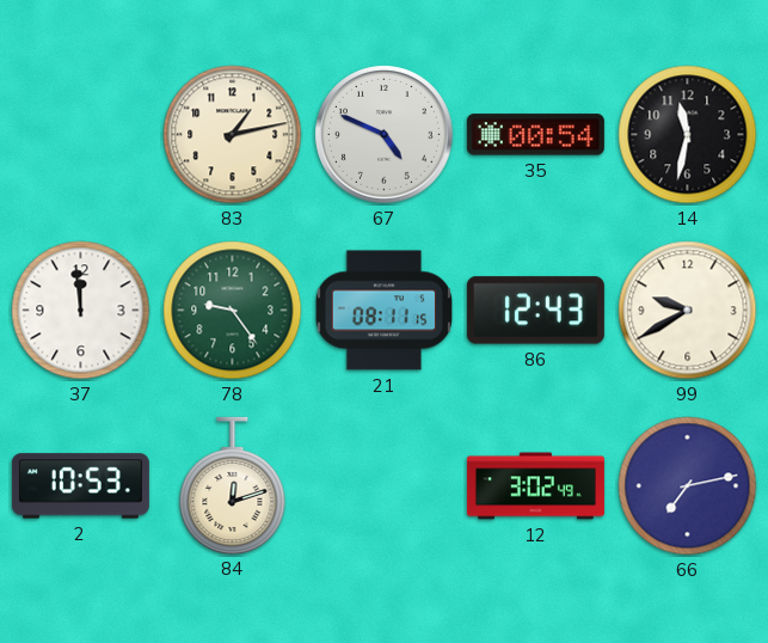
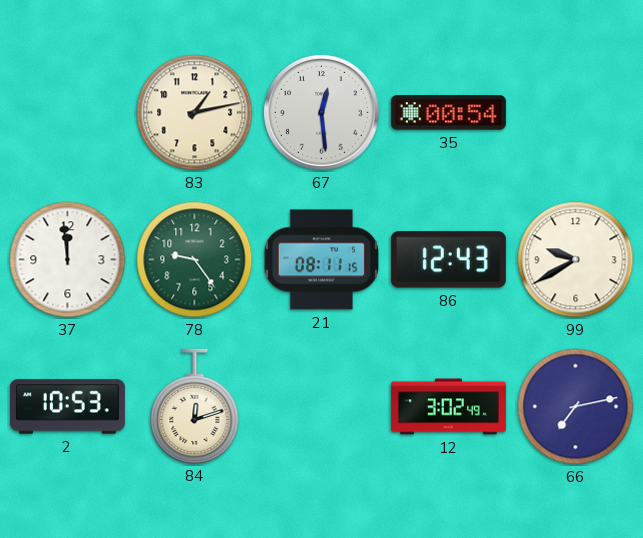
67: 4:49 -> 12:29 (322, 113)
14: 11:32 -> none (688, 135)
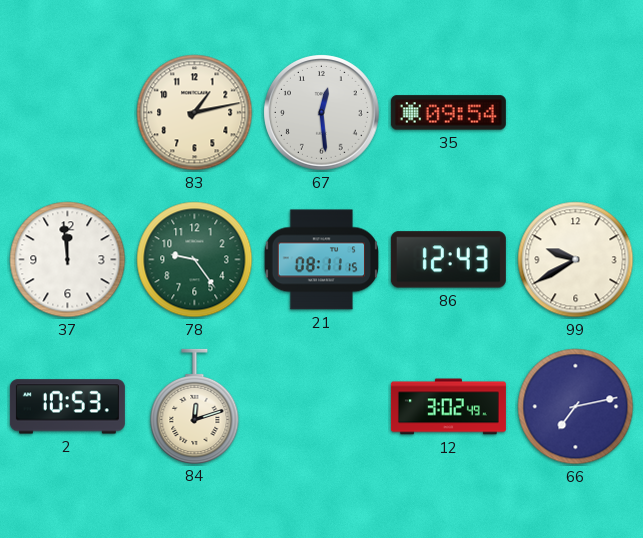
35: 00:54 -> 09:54 (448, 113)
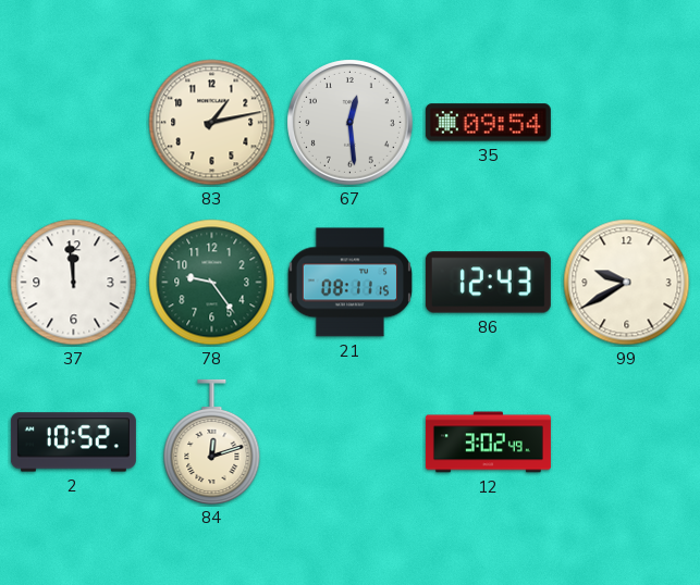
2: 10:53 -> 10:52 (73, 443)
66: 7:13 -> none (576, 407)
